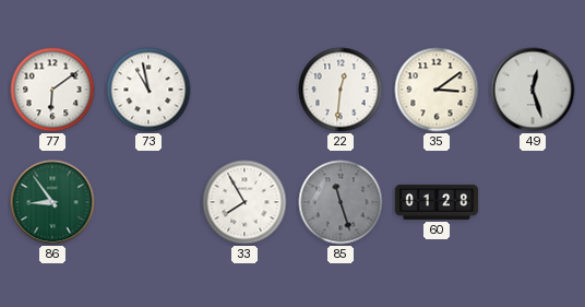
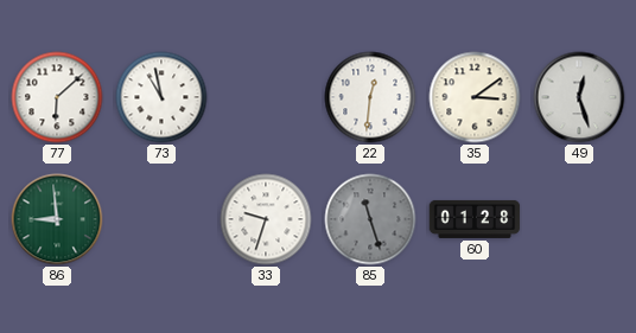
77: 6:09 -> 6:08 (57, 97)
86: 8:54 -> 8:59 (57, 219)
33: 7:55 -> 9:33 (266, 219)
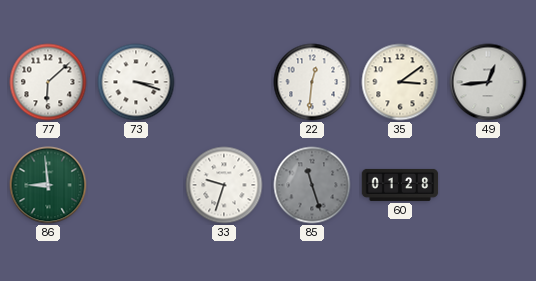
73: 10:58 -> 3:18 (136, 82)
49: 12:27 -> 12:44 (488, 82)
